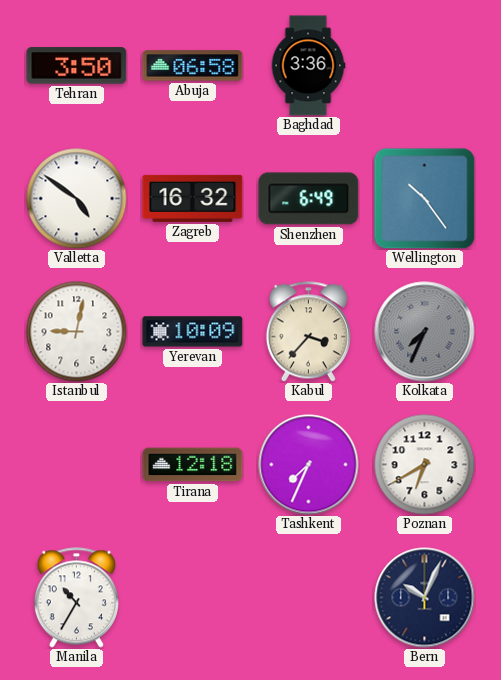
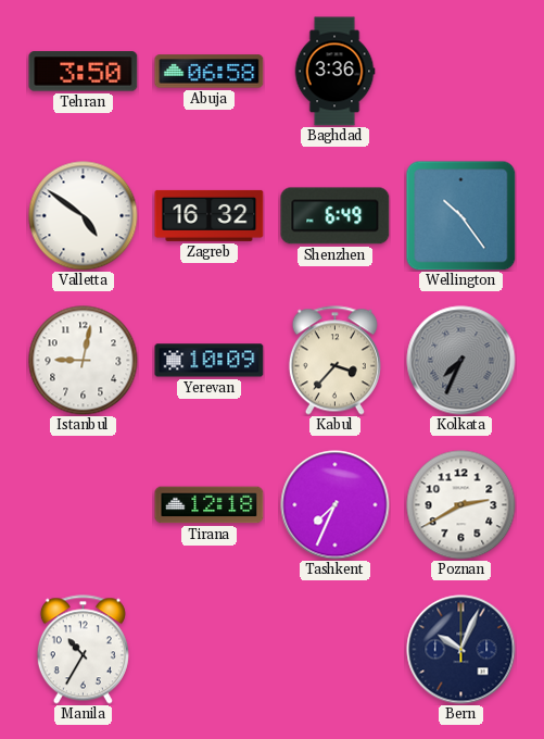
Poznan: 6:40 -> 2:40 (461, 505)
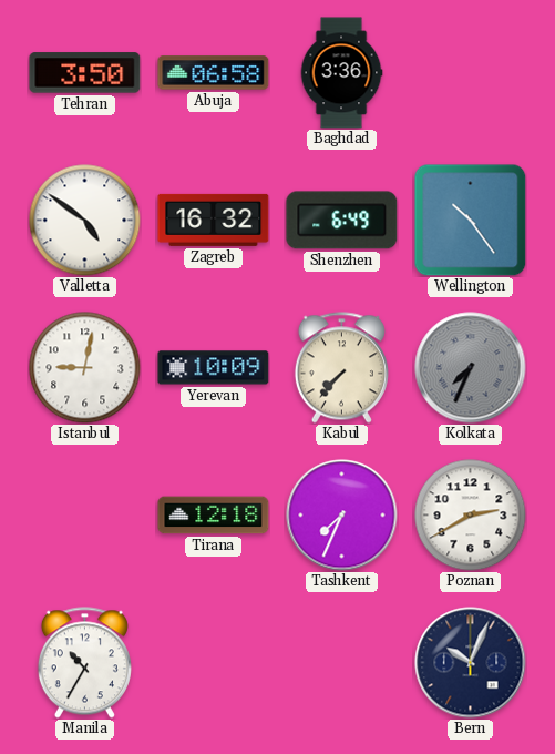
Kabul: 3:37 -> 7:37 (341, 368)
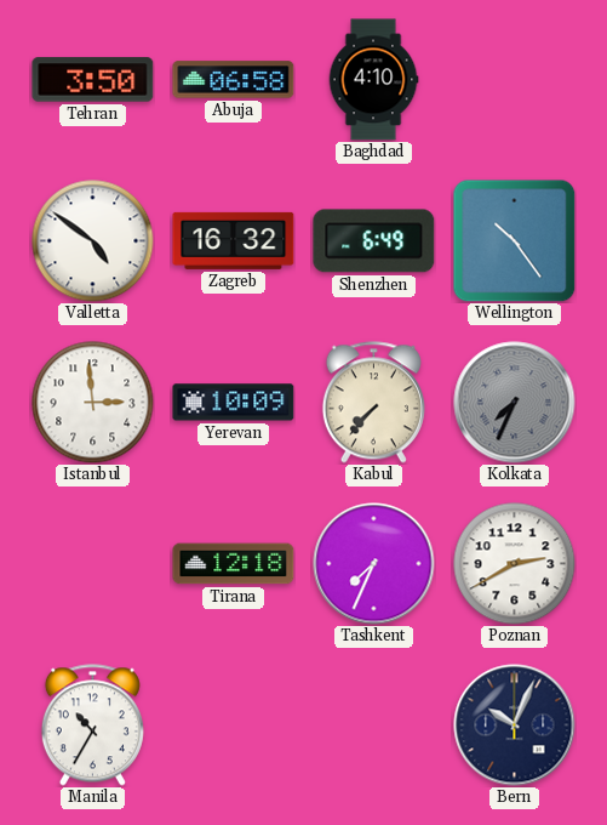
Baghdad: 3:36 -> 4:10 (373, 80)
Istanbul: 9:02 -> 2:59 (93, 403)
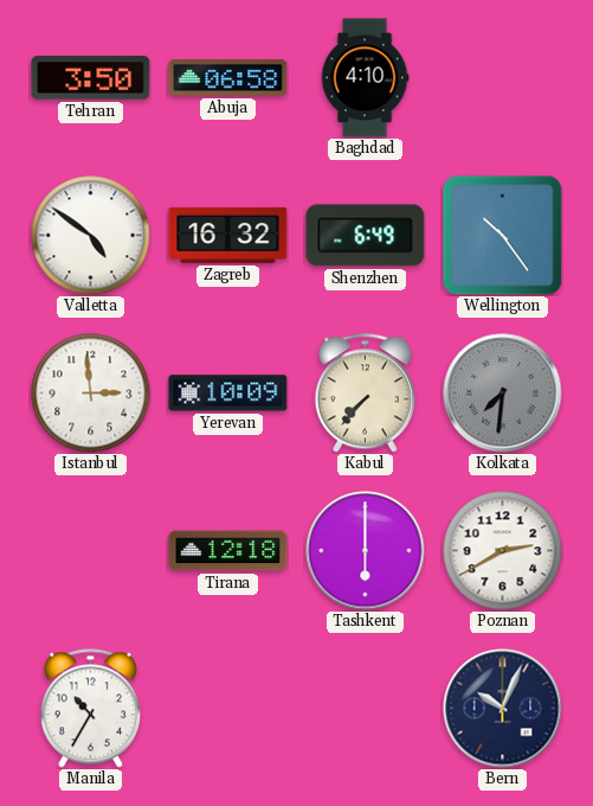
Kolkata: 7:34 -> 7:31 (503, 394)
Tashkent: 7:34 -> 6:00 (366, 551)
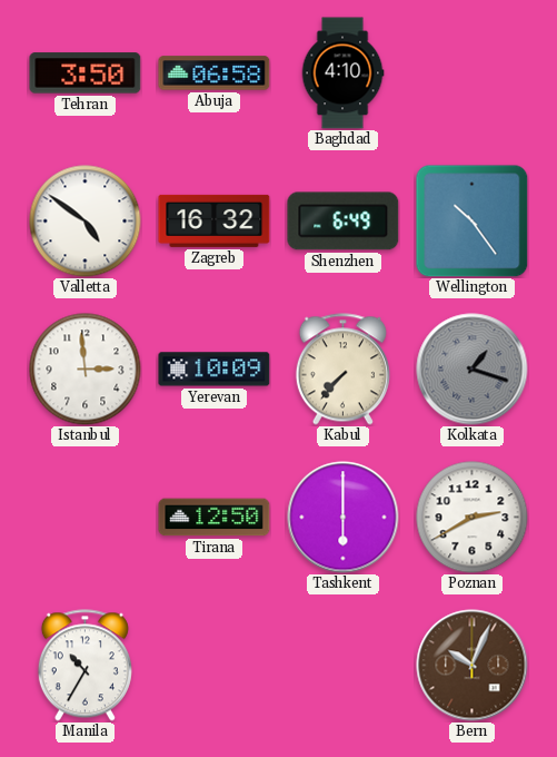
Kolkata: 7:31 -> 1:18 (473, 370)
Tirana: 12:18 -> 12:50 (215, 518)
Bern dial: navy -> brown (473, 666)
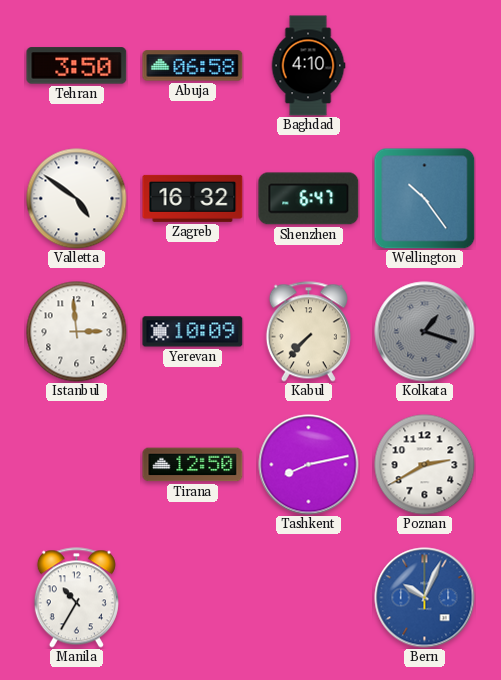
Shenzhen: 6:49 -> 6:47 (309, 199)
Tashkent: 6:00 -> 8:13 (309, 465)
Bern dial: brown -> blue (425, 598)
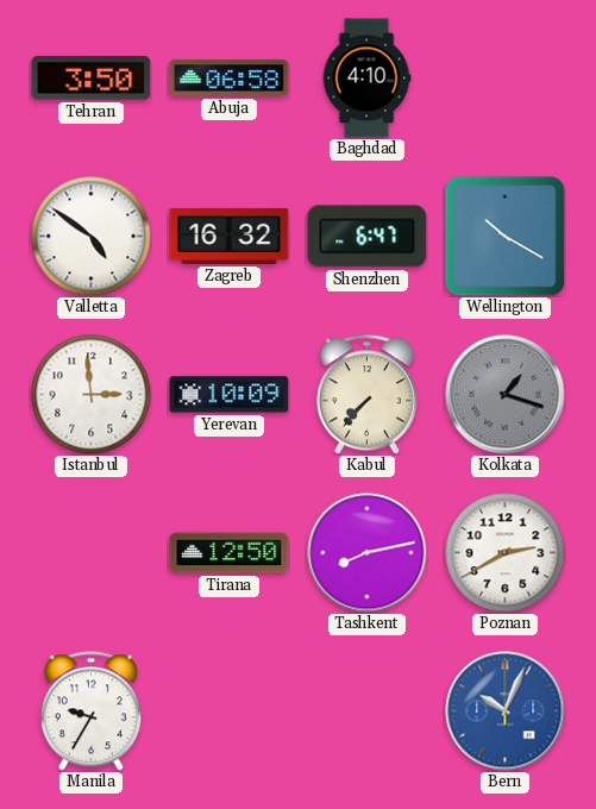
Wellington: 10:24 -> 10:20 (504, 236)
Manila: 10:35 -> 9:35 (90, 711)
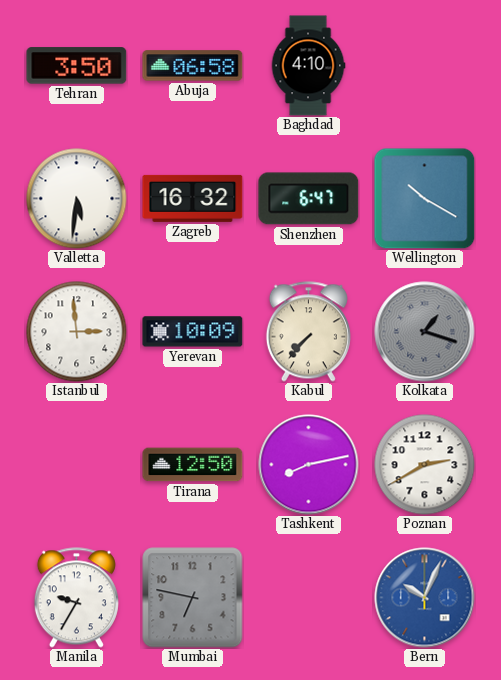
Valletta: 4:51 -> 5:31 (77, 199)
Mumbai: none -> 6:47 (193, 598)
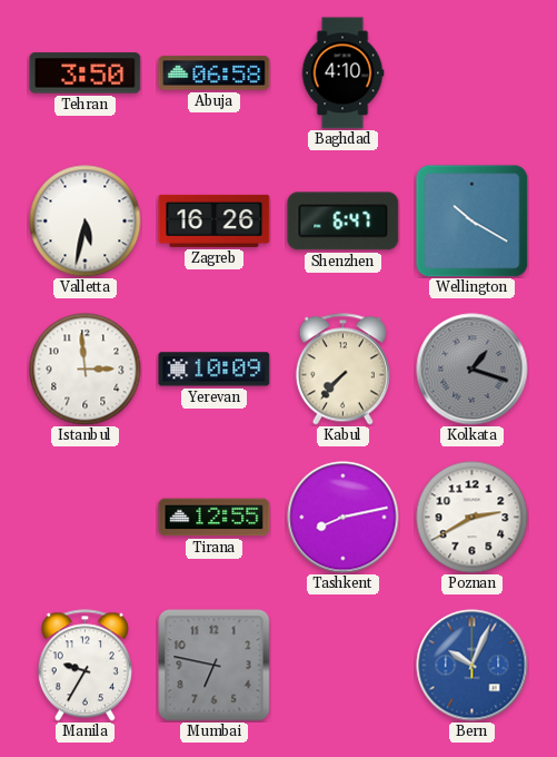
Valletta: 5:31 -> 5:32 (86, 222)
Zagreb: 16:32 -> 16:26 (215, 220)
Tirana: 12:50 -> 12:55 (215, 518)
